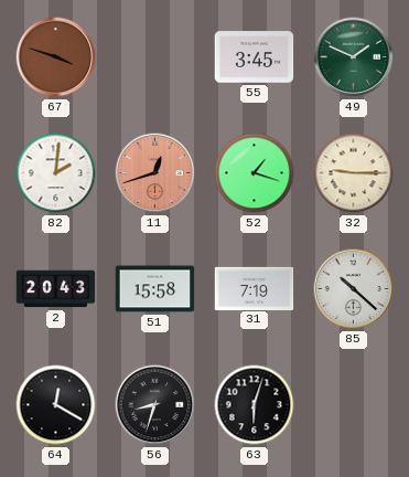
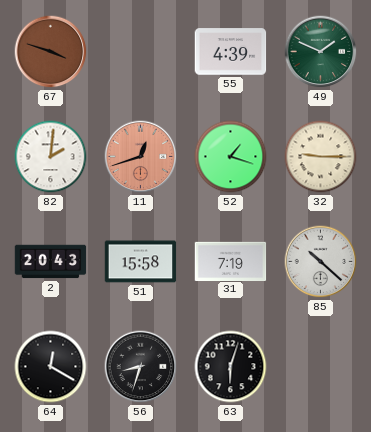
55: 3:45 -> 4:39 (231, 52)
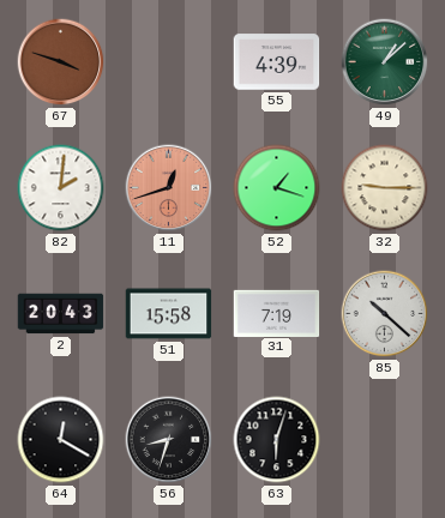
49: 1:49 -> 1:08 (385, 62)
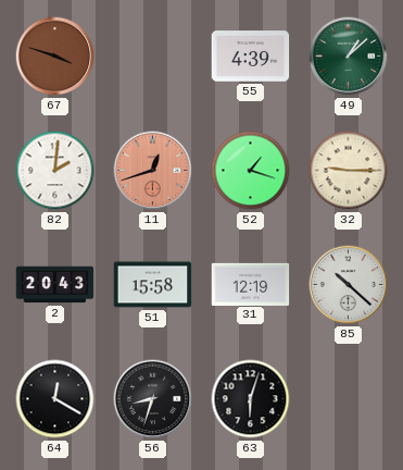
31: 7:19 -> 12:19 (251, 284)
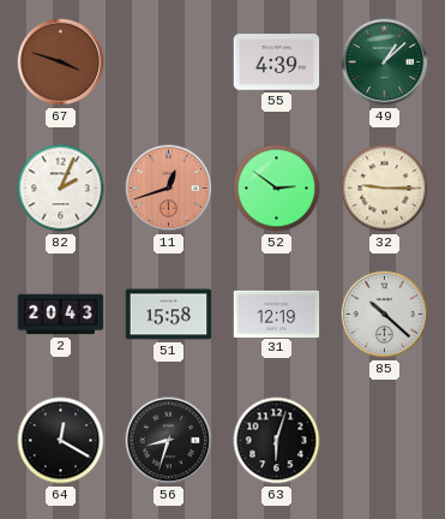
82: 2:01 -> 2:04 (61, 189)
52: 1:18 -> 2:51 (277, 189)
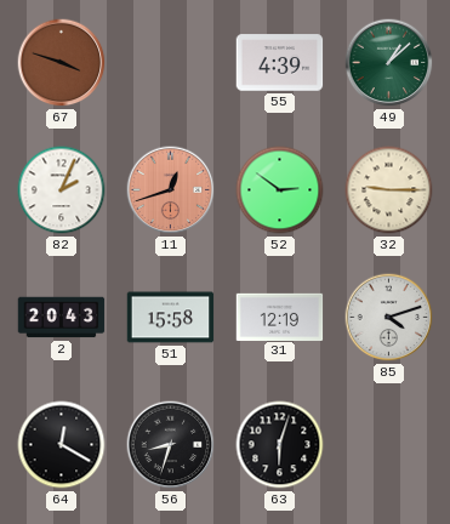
85: 10:22 -> 4:12 (389, 318)
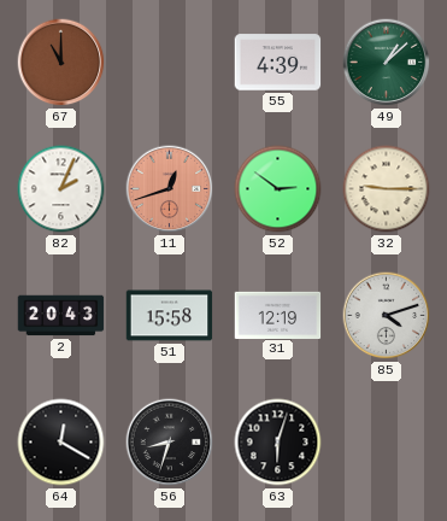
67: 3:48 -> 11:00 (61, 63)
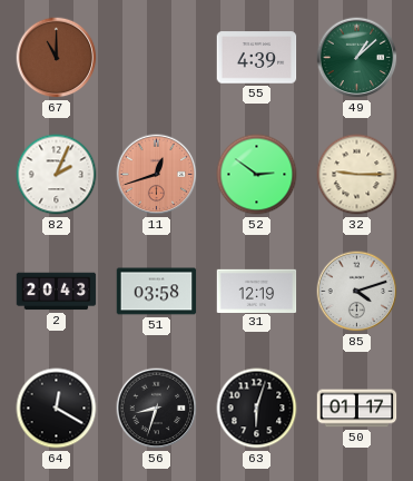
51: 15:58 -> 03:58 (157, 292)
50: none -> 01:17 (357, 409)
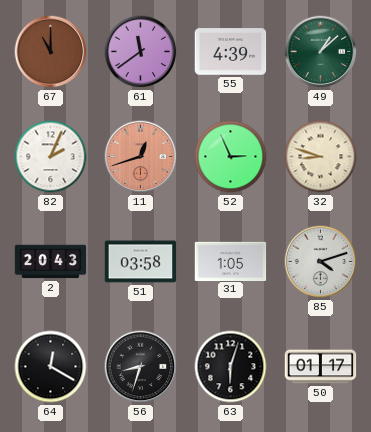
61: none -> 11:39 (141, 52)
52: 2:51 -> 2:56 (231, 157)
32: 9:15 -> 8:48 (321, 157)
31: 12:19 -> 1:05 (231, 261)
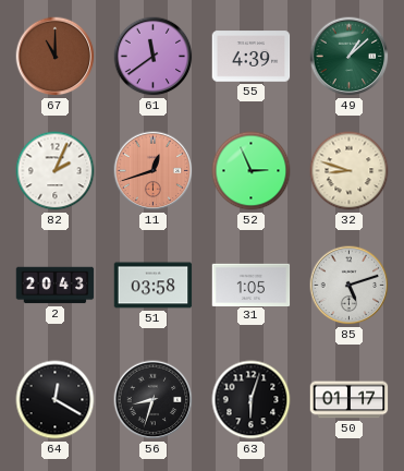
85: 4:12 -> 5:12 (350, 286)
